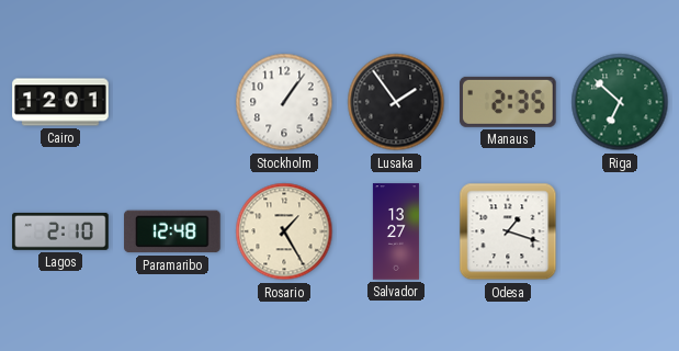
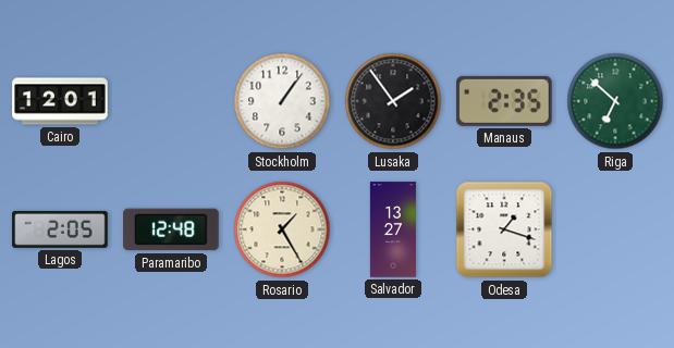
Lagos: 2:10 -> 2:05 (60, 229)
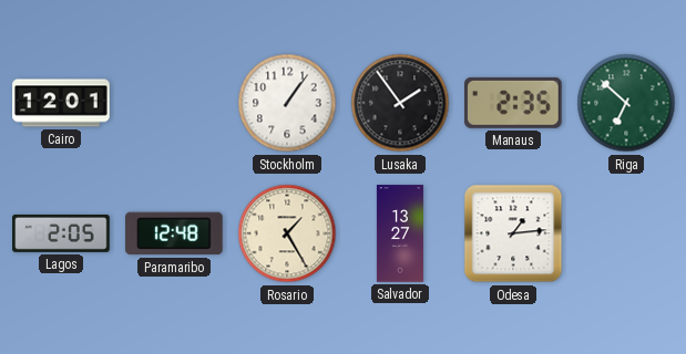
Odesa: 1:18 -> 1:14 (513, 233)
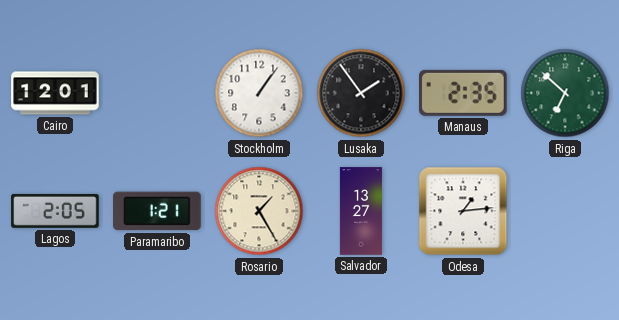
Paramaribo: 12:48 -> 1:21 (157, 211)
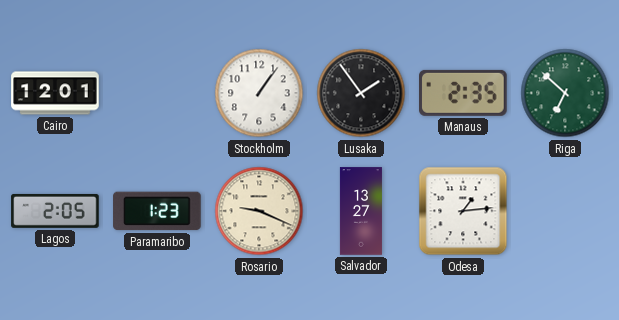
Paramaribo: 1:21 -> 1:23 (157, 211)
Rosario: 1:25 -> 9:19 (259, 211)
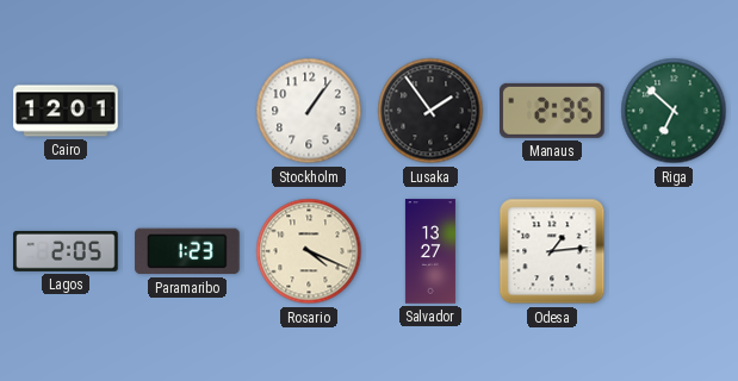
Rosario: 9:19 -> 4:19 (309, 251)
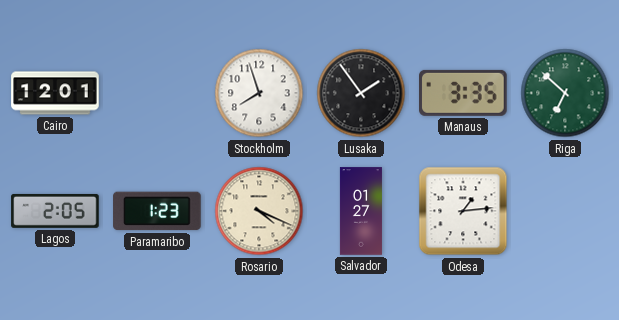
Stockholm: 1:06 -> 7:57 (259, 93)
Manaus: 2:35 -> 3:35 (464, 93)
Salvador: 13:27 -> 01:27 (361, 211)
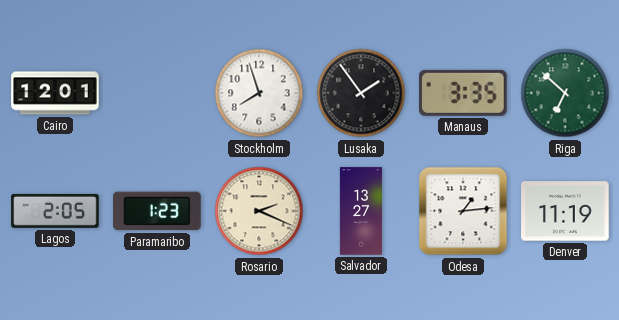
Rosario: 4:19 -> 2:19 (259, 211)
Salvador: 01:27 -> 13:27 (361, 211)
Denver: none -> 11:19 (565, 211)
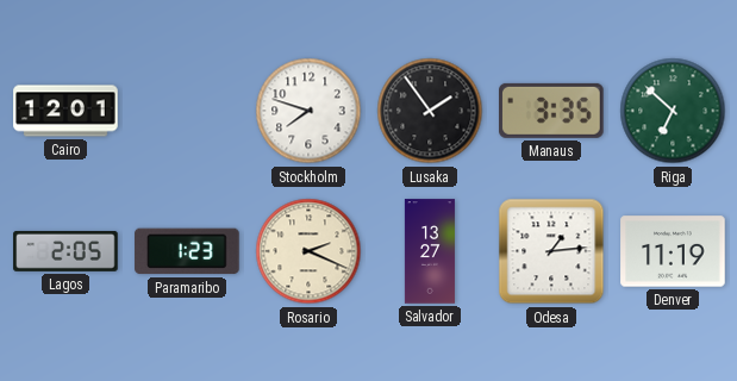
Stockholm: 7:57 -> 7:48 (308, 111)
